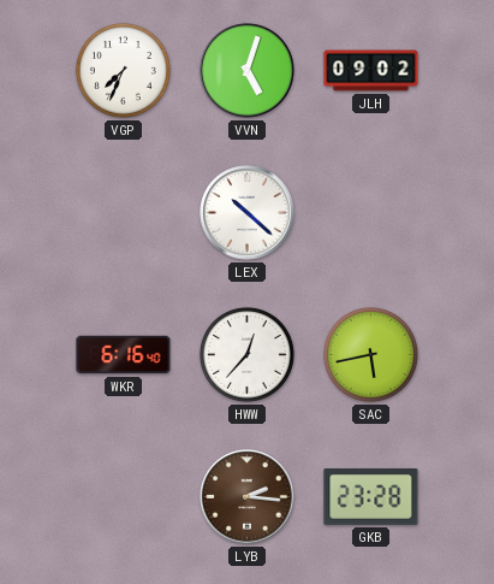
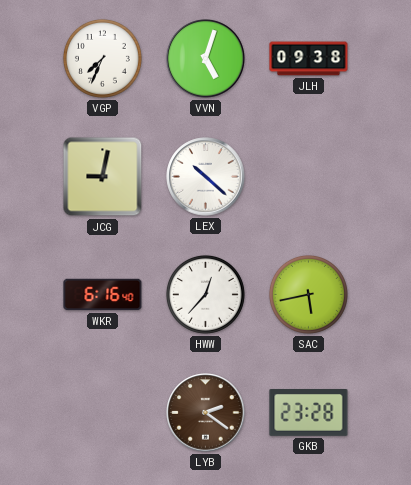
JLH: 09:02 -> 09:38 (309, 59)
JCG: none -> 9:02 (103, 177)
LYB: 2:16 -> 2:21 (206, 413)
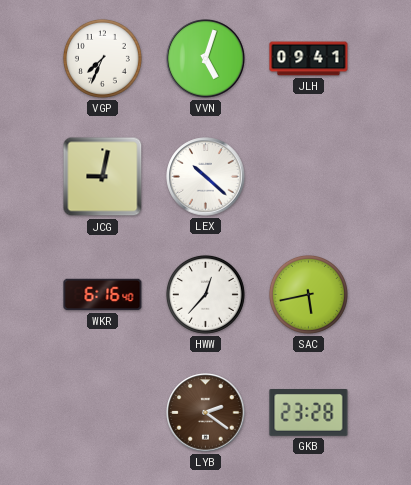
JLH: 09:38 -> 09:41 (309, 59)
